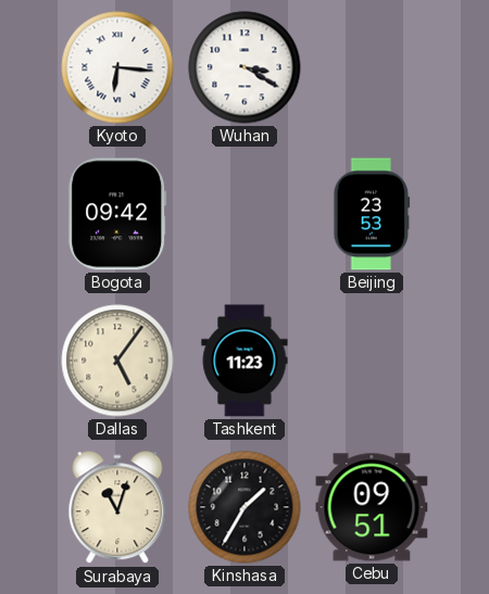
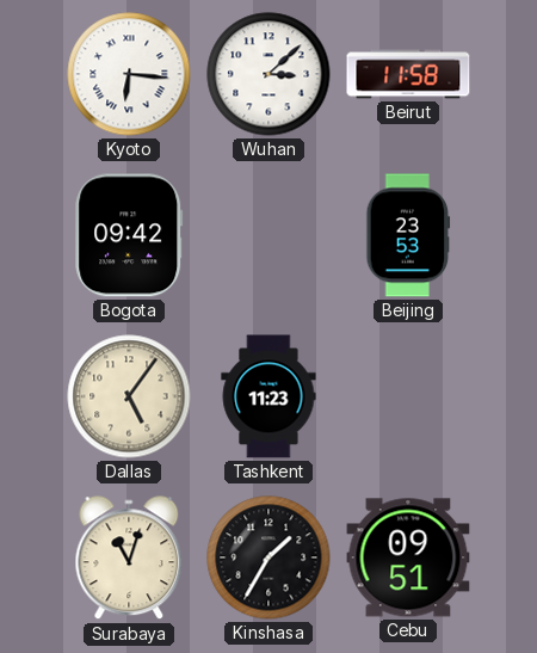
Wuhan: 3:20 -> 3:08 (268, 74)
Beirut: none -> 11:58 (408, 74)
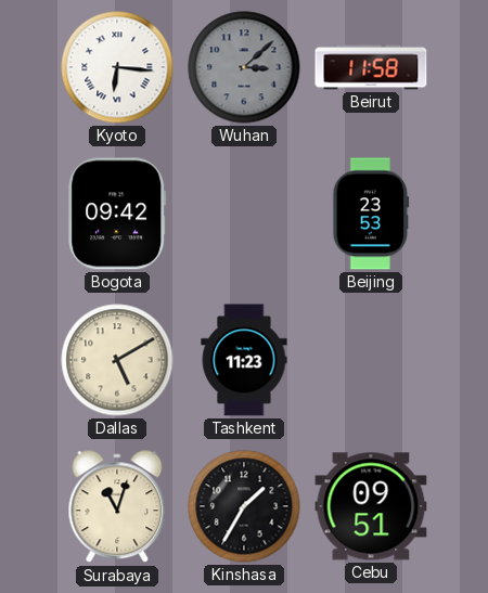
Wuhan dial: white -> grey (244, 67)
Dallas: 5:06 -> 5:10 (117, 360)
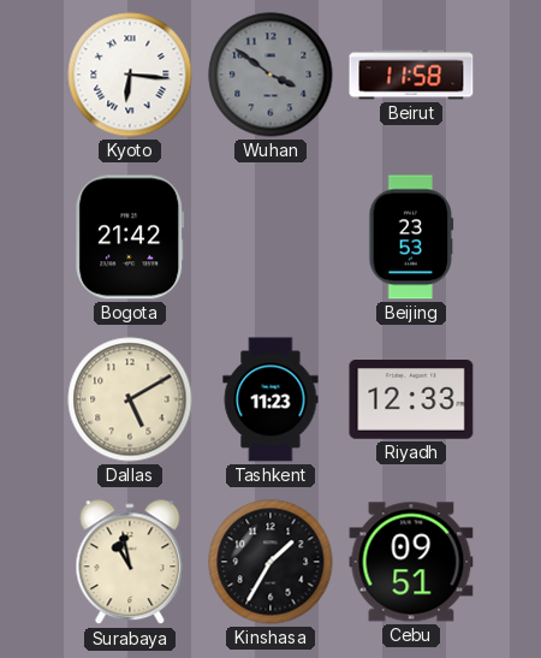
Wuhan: 3:08 -> 3:51 (270, 75)
Bogota: 09:42 -> 21:42 (130, 237)
Riyadh: none -> 12:33 (411, 401)
Surabaya: 11:03 -> 10:58 (130, 563)
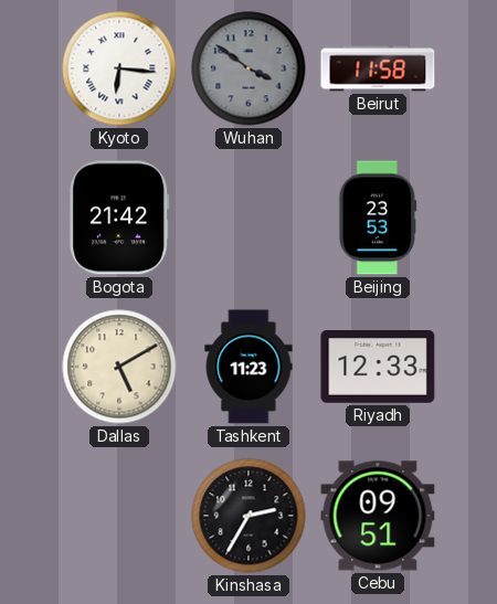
Surabaya: 10:58 -> none (130, 563)
Kinshasa: 1:35 -> 2:35 (248, 516)
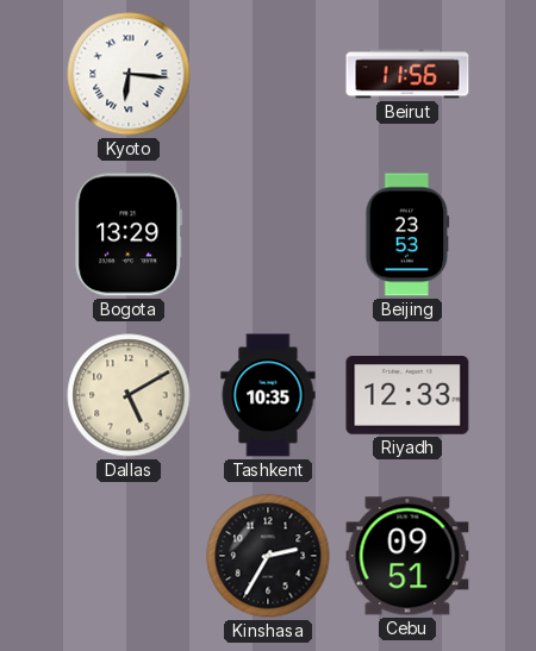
Wuhan: 3:51 -> none (248, 68)
Beirut: 11:58 -> 11:56 (407, 74)
Bogota: 21:42 -> 13:29 (129, 234)
Tashkent: 11:23 -> 10:35 (268, 395)
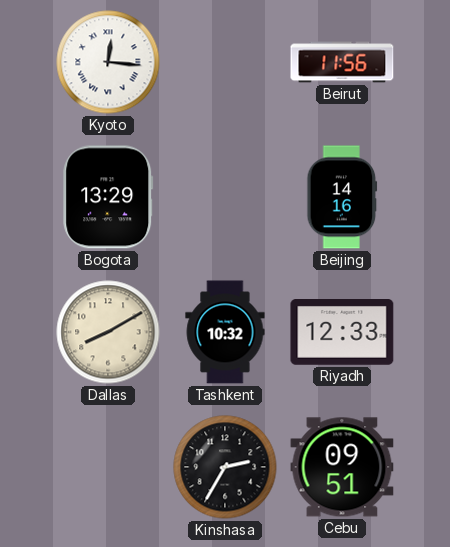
Kyoto: 6:16 -> 12:16 (108, 62)
Beijing: 23:53 -> 14:16 (342, 197)
Dallas: 5:10 -> 8:10 (108, 332)
Tashkent: 10:35 -> 10:32 (225, 332)
